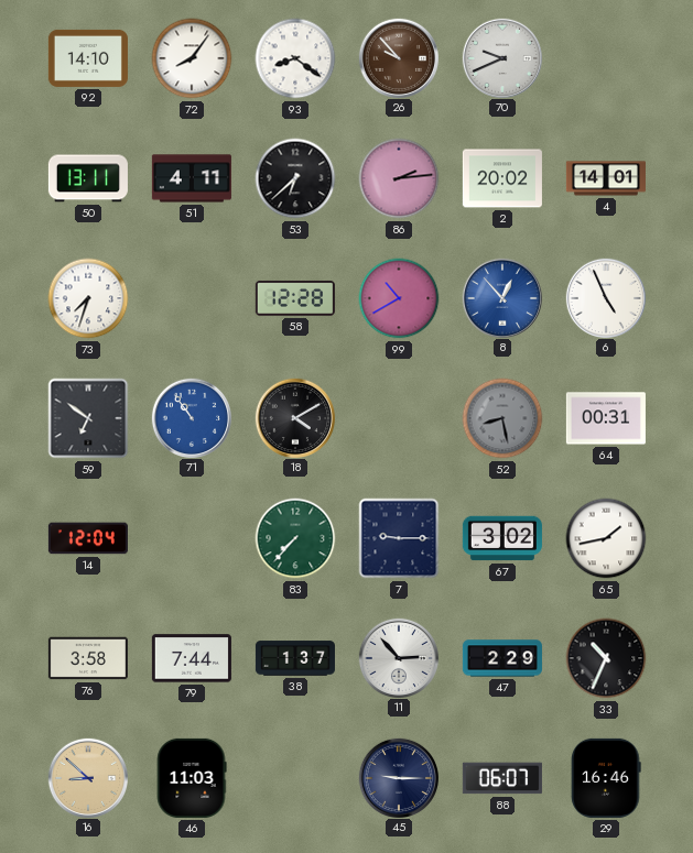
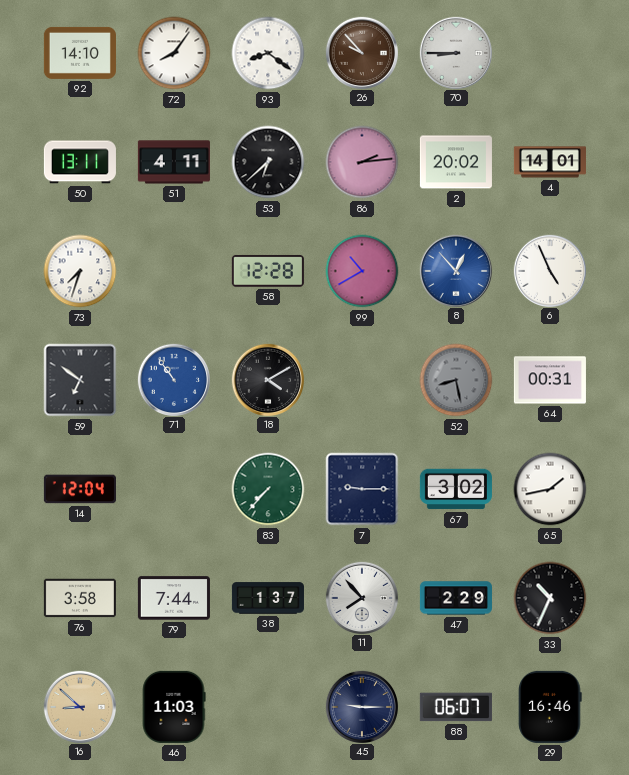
70: 9:41 -> 8:45 (455, 52)
11: 2:53 -> 7:53 (361, 597)
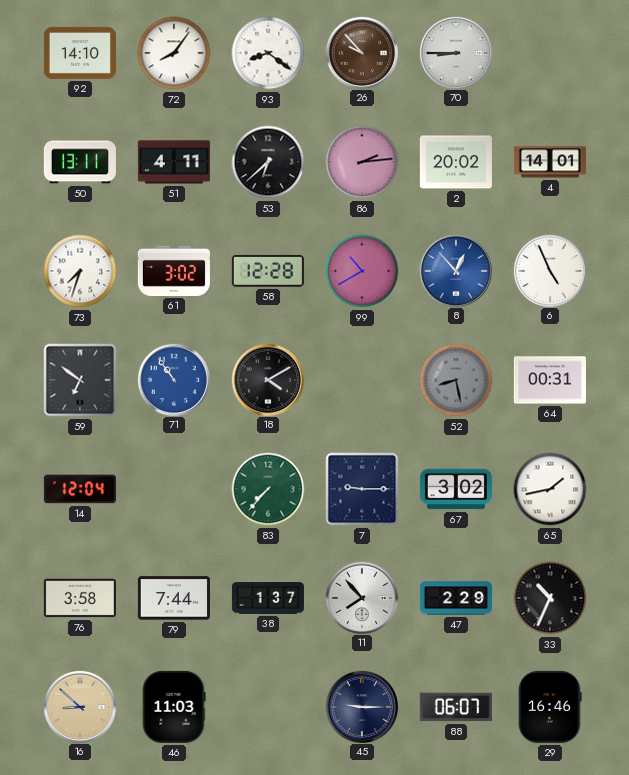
61: none -> 3:02 (174, 271)
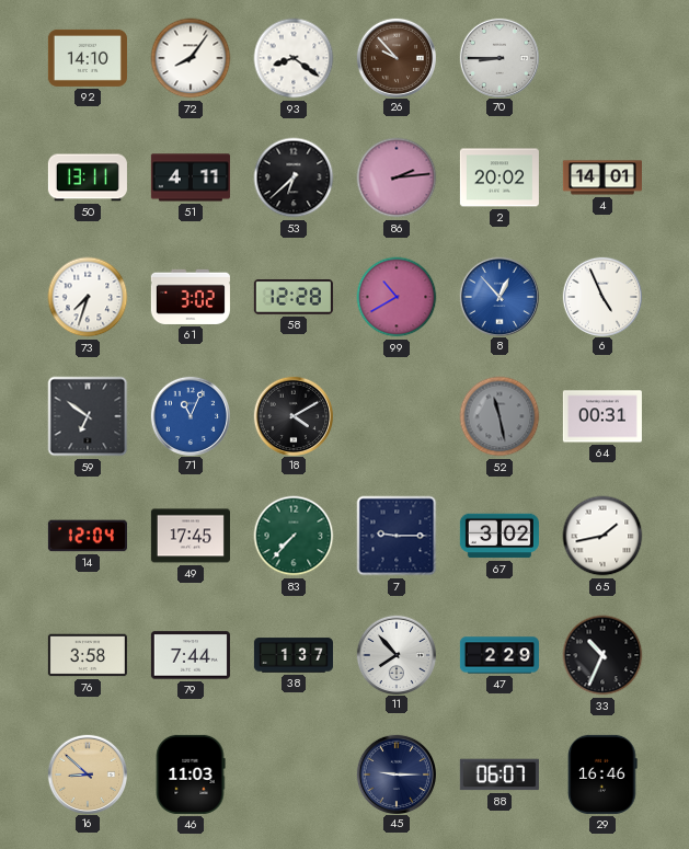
71: 10:54 -> 11:04 (190, 415)
52: 8:28 -> 11:28 (499, 416)
49: none -> 17:45 (191, 536)
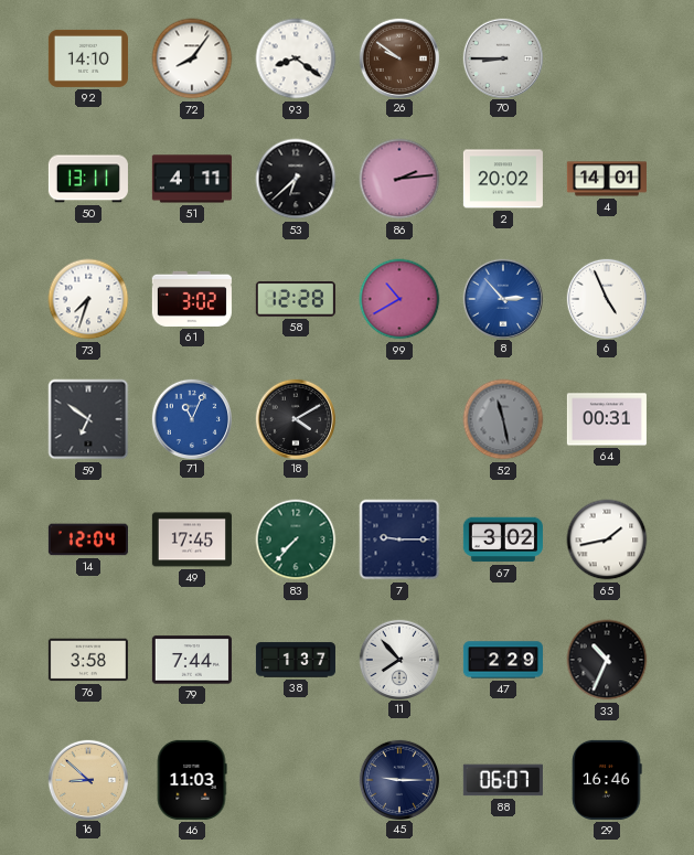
26: 9:53 -> 9:51 (398, 57)
8: 12:53 -> 2:53 (502, 298)
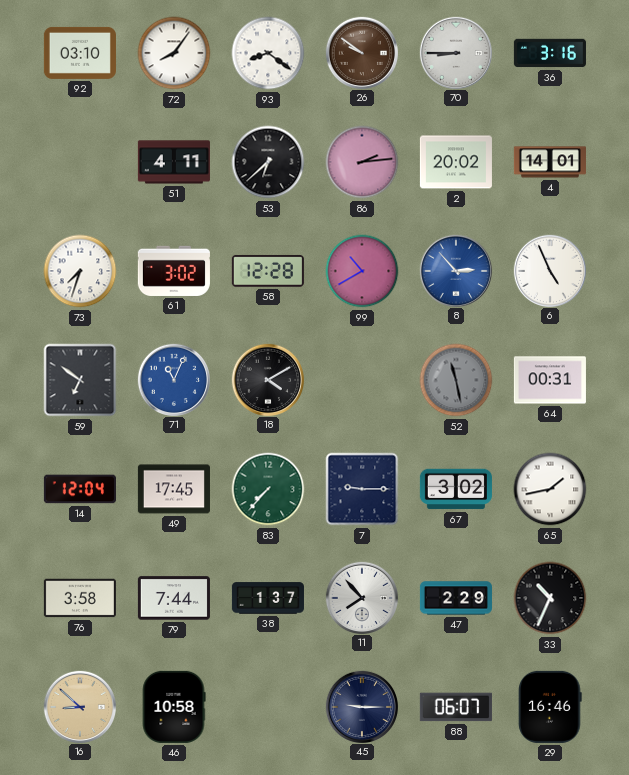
92: 14:10 -> 03:10 (80, 53)
36: none -> 3:16 (550, 53)
50: 13:11 -> none (88, 179)
46: 11:03 -> 10:58 (174, 707)
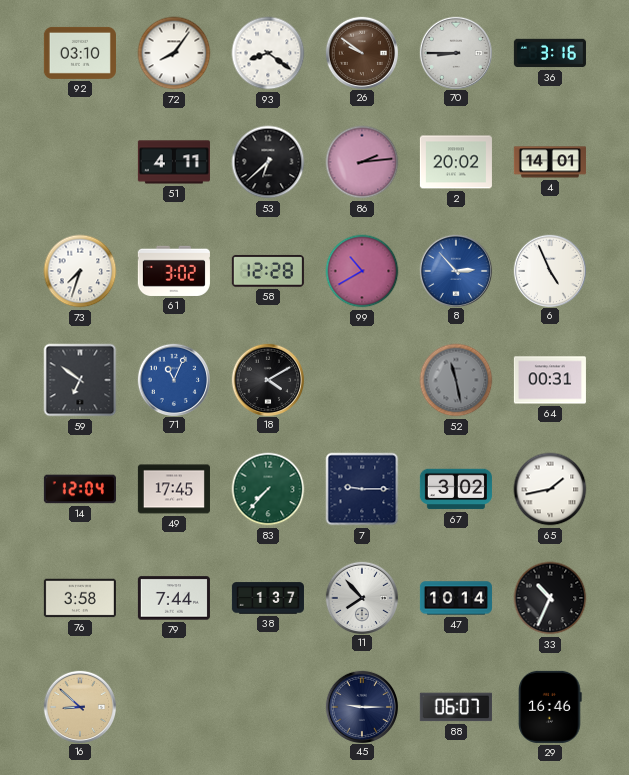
47: 2:29 -> 10:14 (456, 598)
46: 10:58 -> none (174, 707)
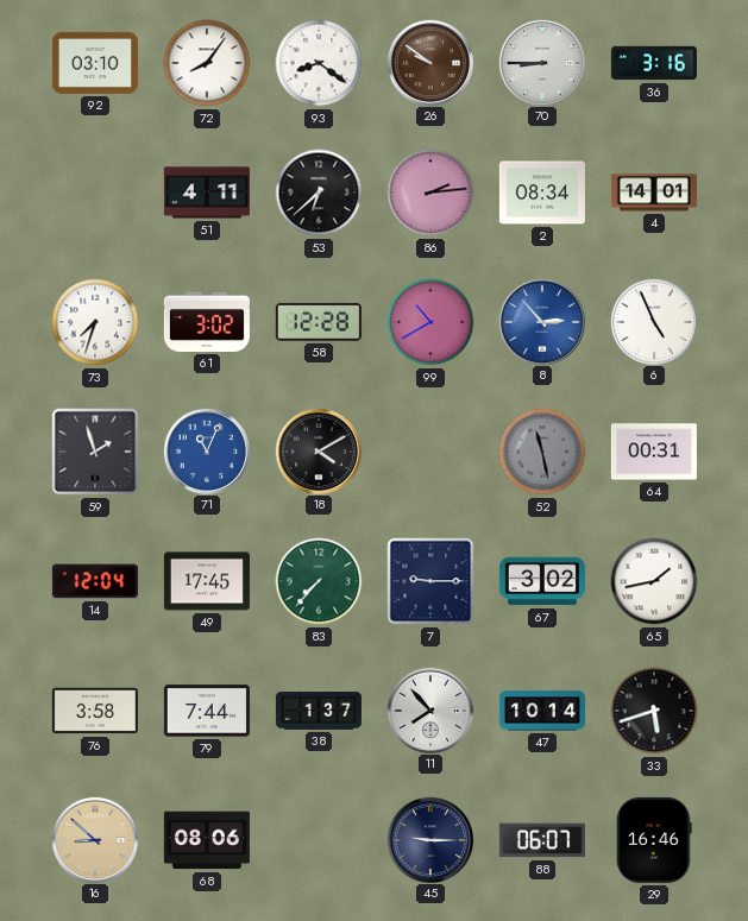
2: 20:02 -> 08:34 (542, 193)
59: 6:51 -> 1:57 (95, 452)
33: 10:34 -> 5:42 (654, 711)
68: none -> 08:06 (207, 840)
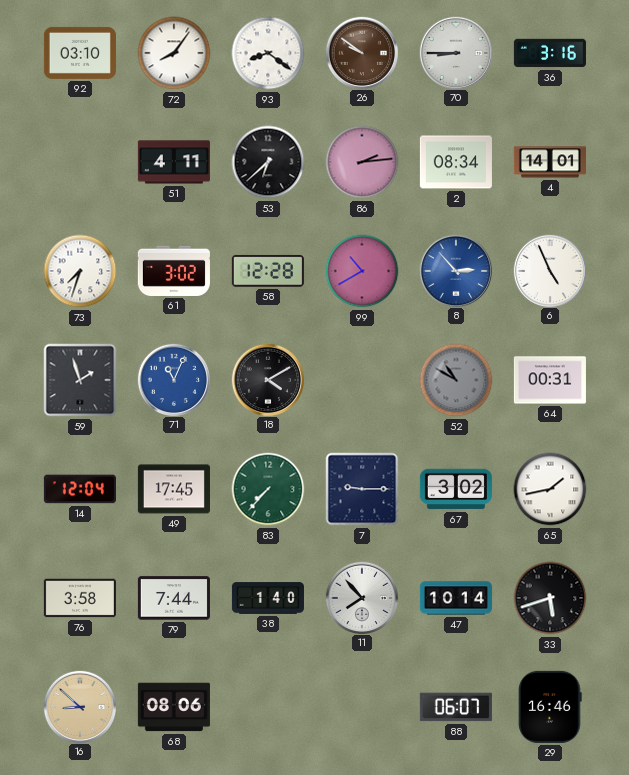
52: 11:28 -> 10:50 (456, 380)
38: 1:37 -> 1:40 (268, 598)
45: 9:15 -> none (429, 839)
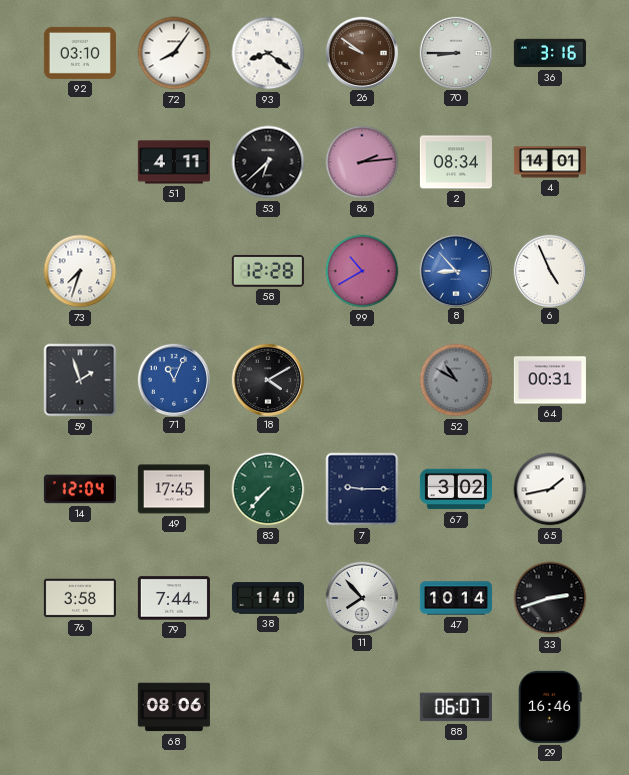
61: 3:02 -> none (174, 271)
8: 2:53 -> 8:53 (455, 270)
33: 5:42 -> 2:42 (550, 598)
16: 8:52 -> none (79, 706)
